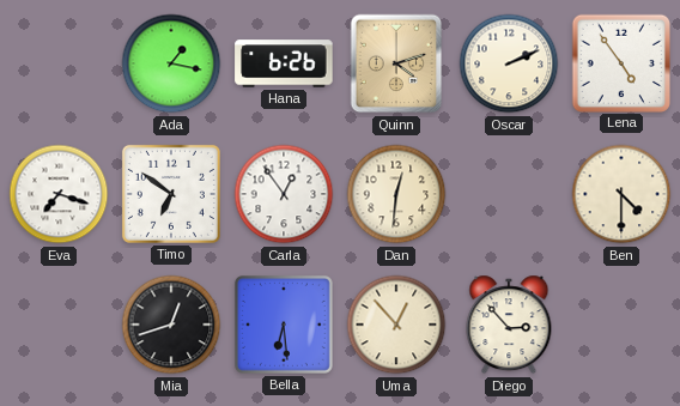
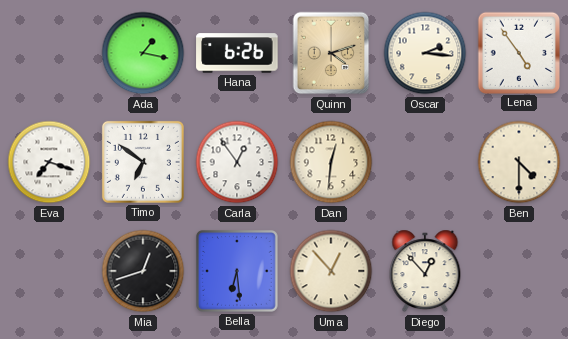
Oscar: 2:11 -> 2:16 (425, 53)
Diego: 2:53 -> 12:53 (425, 271)
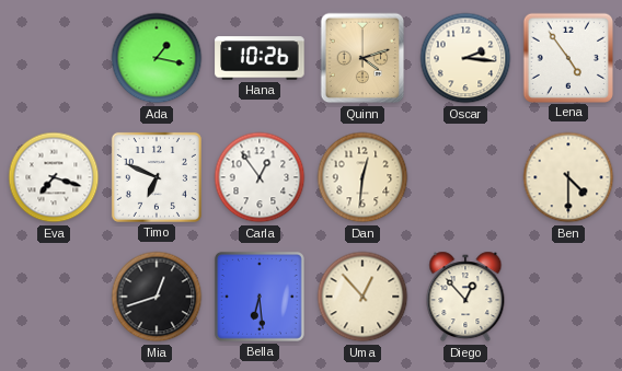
Hana: 6:26 -> 10:26 (260, 58)
Timo: 6:51 -> 6:49 (157, 177)
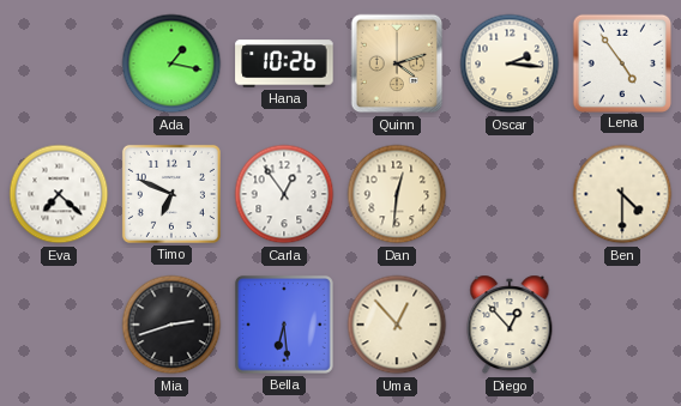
Eva: 7:18 -> 7:22 (59, 194)
Mia: 12:42 -> 2:42 (171, 325)
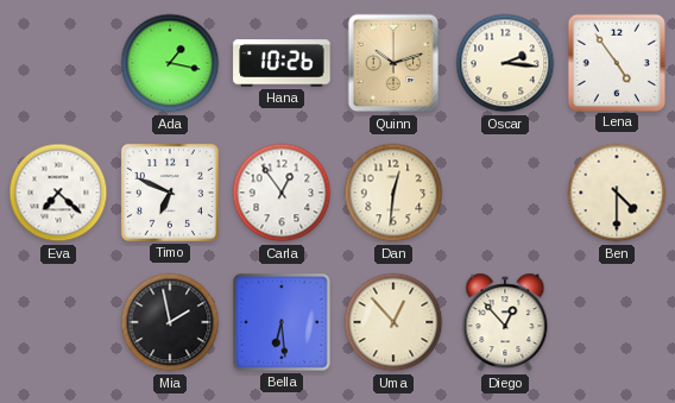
Quinn: 4:12 -> 10:12 (393, 63)
Mia: 2:42 -> 1:58 (170, 322)
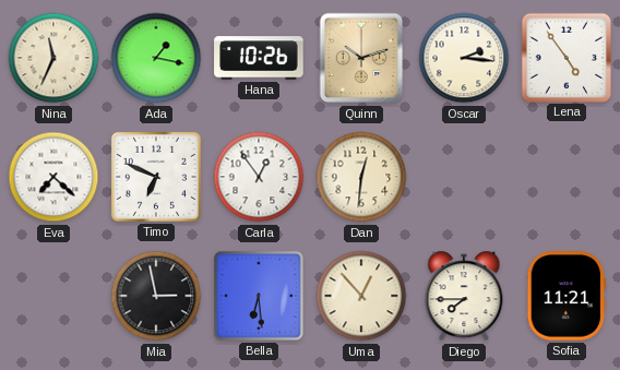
Nina: none -> 11:34 (53, 58)
Ben: 4:30 -> none (617, 193)
Mia: 1:58 -> 2:58 (156, 296)
Diego: 12:53 -> 7:45 (464, 296)
Sofia: none -> 11:21 (567, 296)
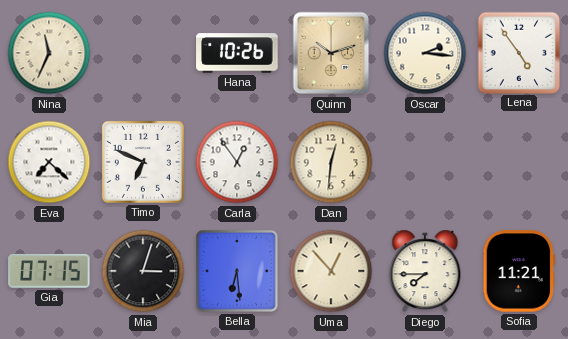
Ada: 1:17 -> none (156, 58)
Gia: none -> 07:15 (49, 271)
Mia: 2:58 -> 3:03 (143, 271)
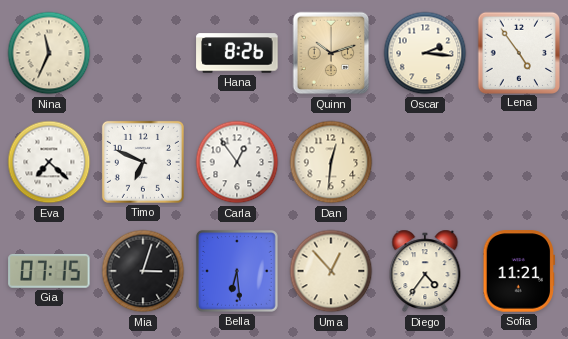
Hana: 10:26 -> 8:26 (237, 53)
Diego: 7:45 -> 4:36 (425, 271)
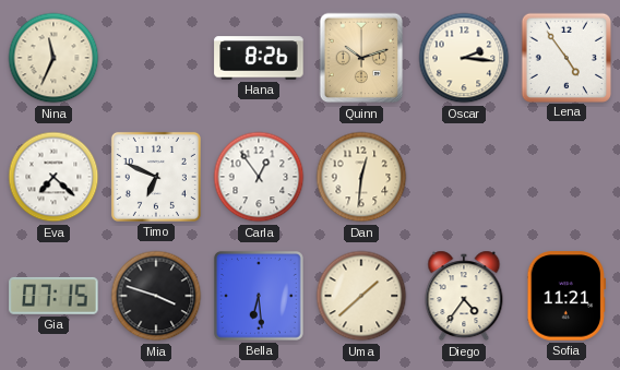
Mia: 3:03 -> 3:48 (156, 296)
Uma: 12:53 -> 1:38 (361, 296)
